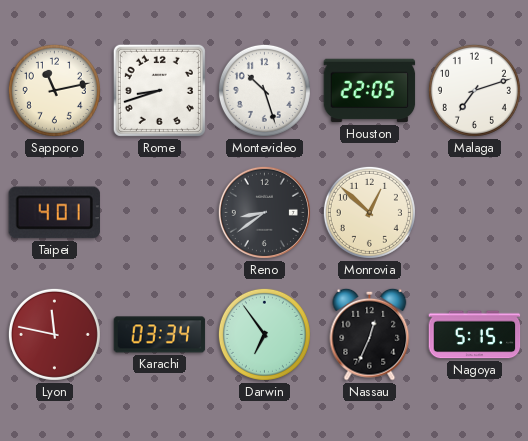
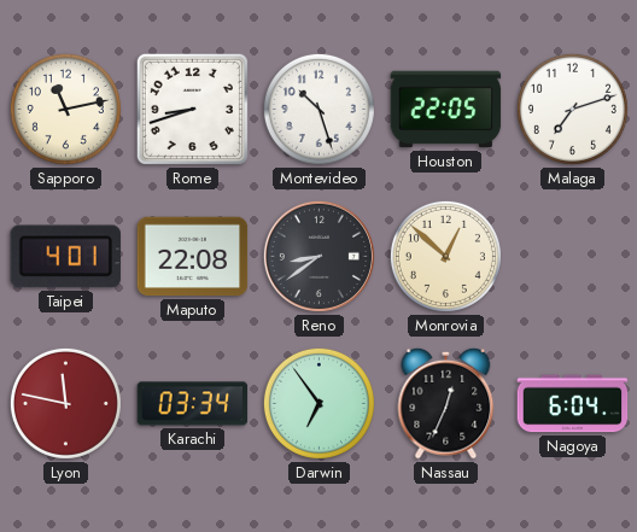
Maputo: none -> 22:08 (193, 257)
Nagoya: 5:15 -> 6:04 (573, 404)
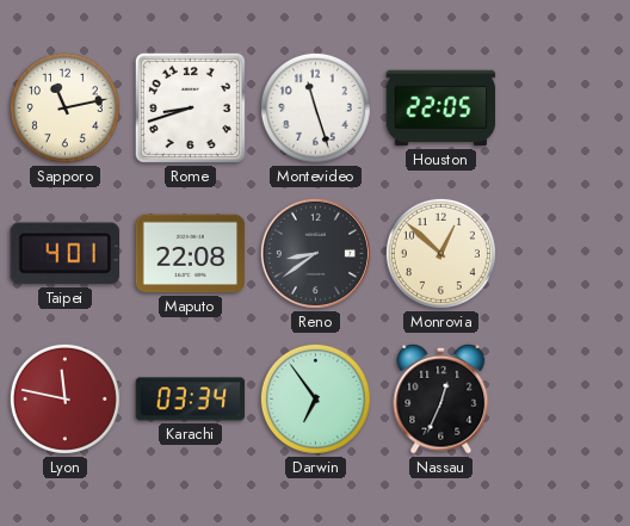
Montevideo: 10:27 -> 11:27 (315, 107)
Malaga: 7:12 -> none (572, 109)
Nagoya: 6:04 -> none (573, 404)
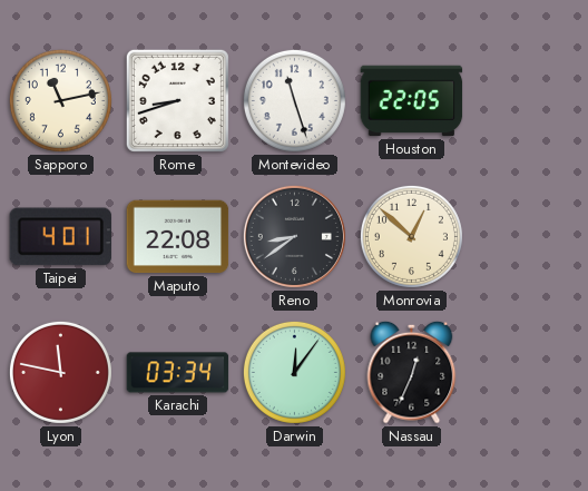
Darwin: 6:54 -> 12:06 (294, 372)
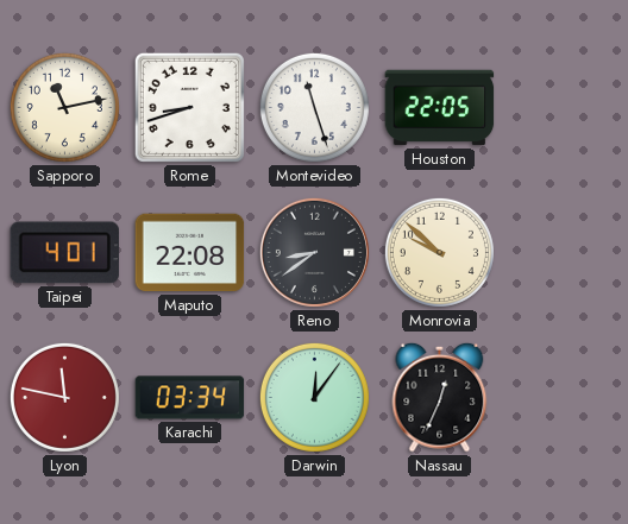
Monrovia: 12:52 -> 9:52 (439, 252)
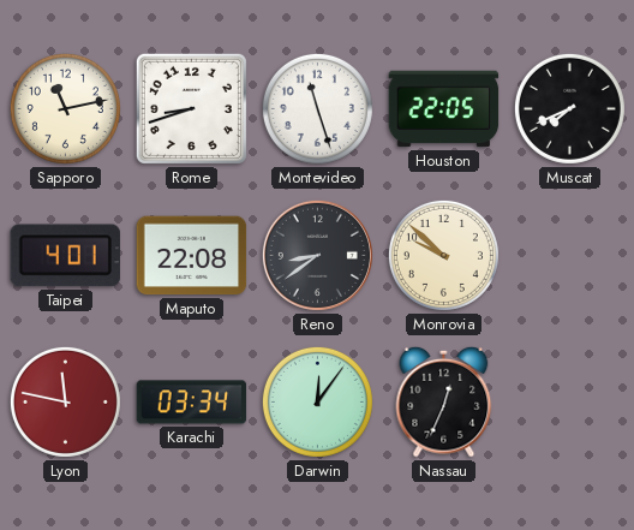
Muscat: none -> 7:41 (569, 108)
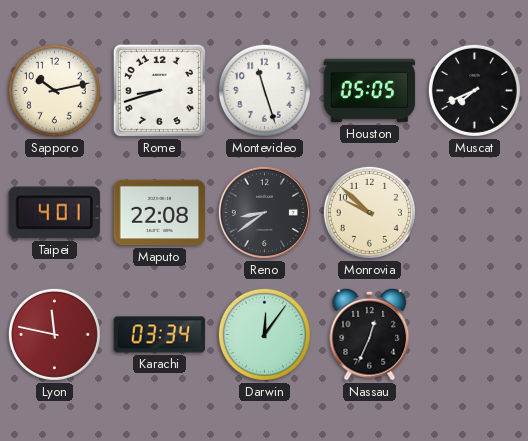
Sapporo: 11:13 -> 10:13 (54, 90)
Houston: 22:05 -> 05:05 (370, 91)
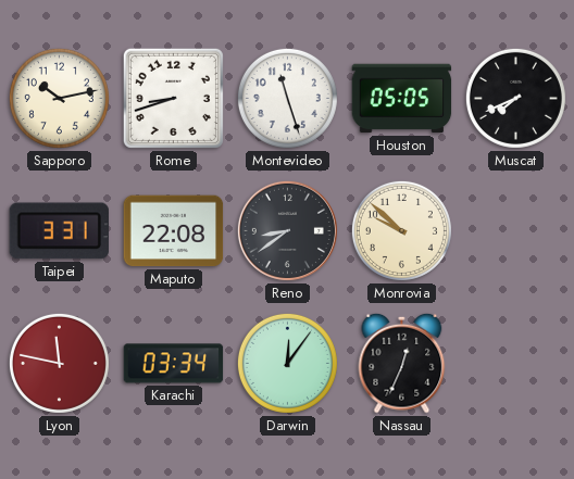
Taipei: 4:01 -> 3:31 (59, 231)
